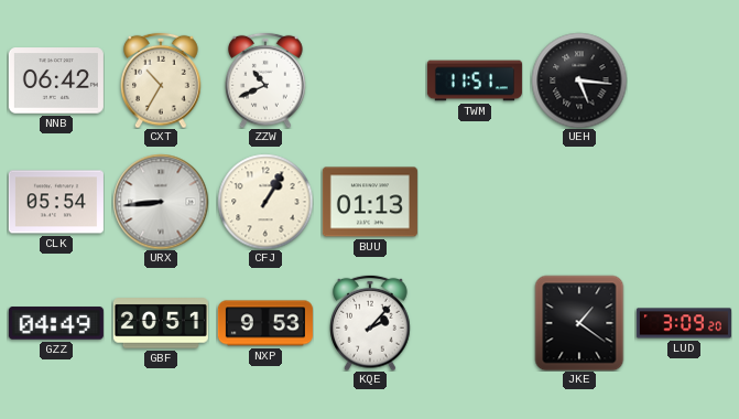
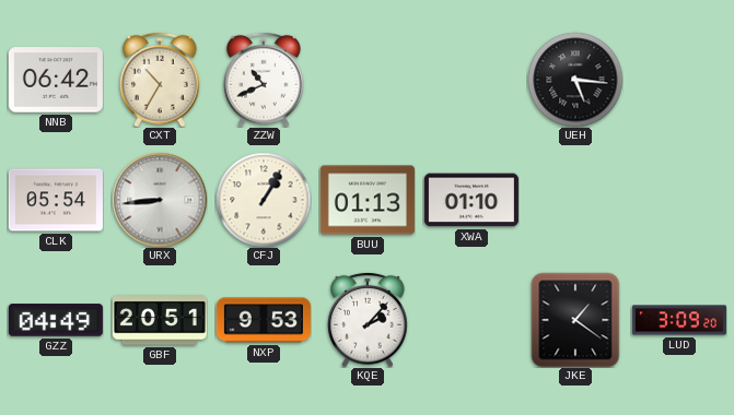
TWM: 11:51 -> none (475, 80)
XWA: none -> 01:10 (471, 200)
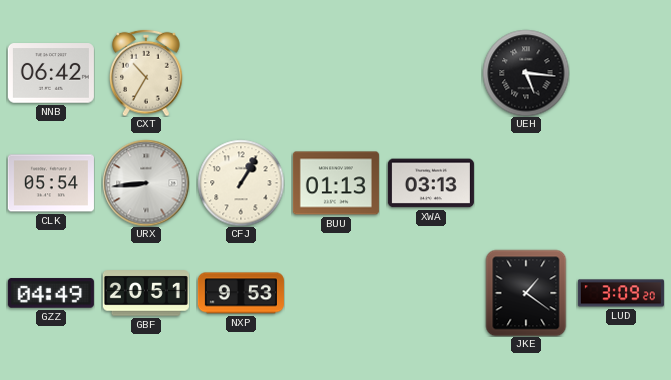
ZZW: 10:41 -> none (264, 80)
XWA: 01:10 -> 03:13 (431, 183)
KQE: 2:07 -> none (368, 320)
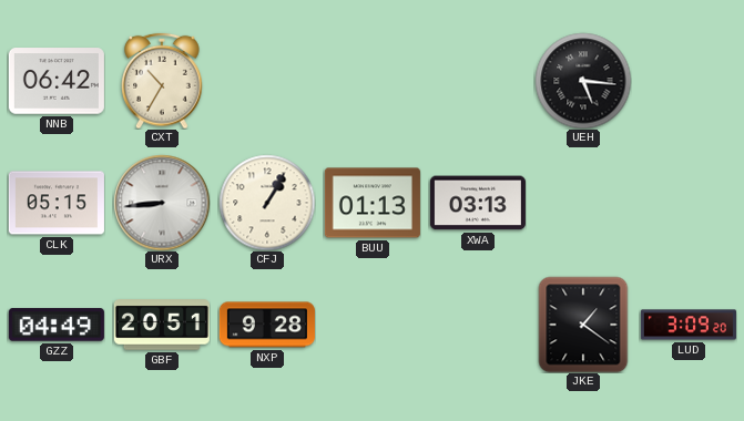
CLK: 05:54 -> 05:15 (57, 203)
NXP: 9:53 -> 9:28 (267, 325)
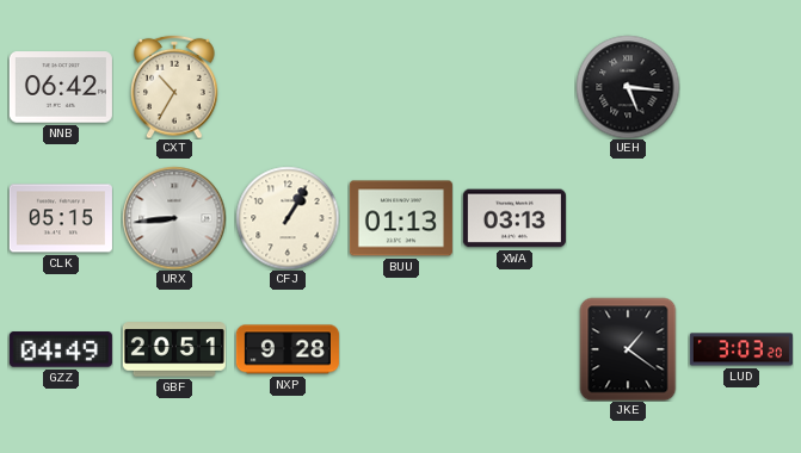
LUD: 3:09 -> 3:03 (741, 349)
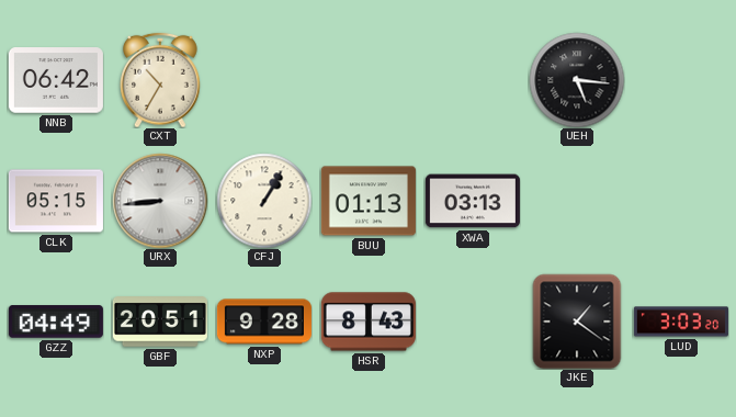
HSR: none -> 8:43 (369, 322)
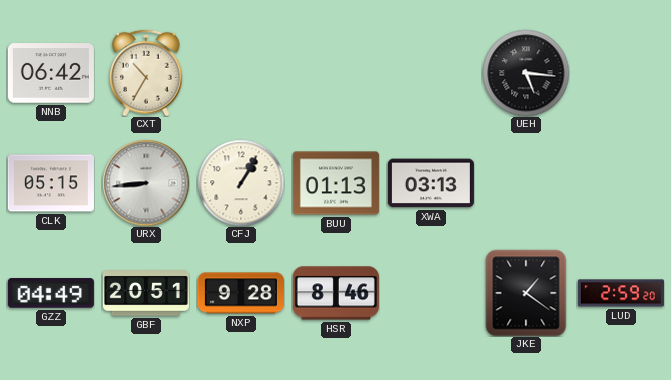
HSR: 8:43 -> 8:46 (336, 293)
LUD: 3:03 -> 2:59 (621, 293)
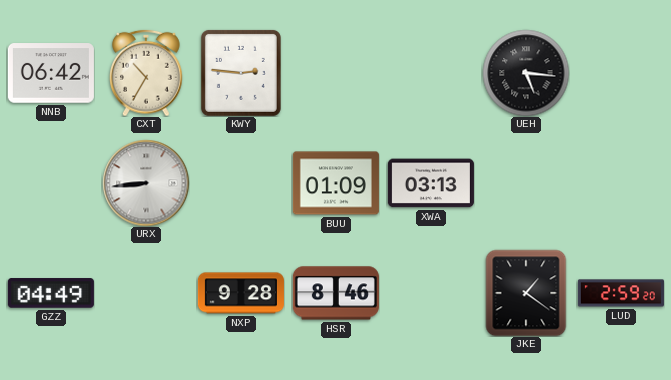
KWY: none -> 2:46 (241, 73)
CLK: 05:15 -> none (51, 183)
CFJ: 1:05 -> none (241, 183)
BUU: 01:13 -> 01:09 (336, 183)
GBF: 20:51 -> none (146, 293)
